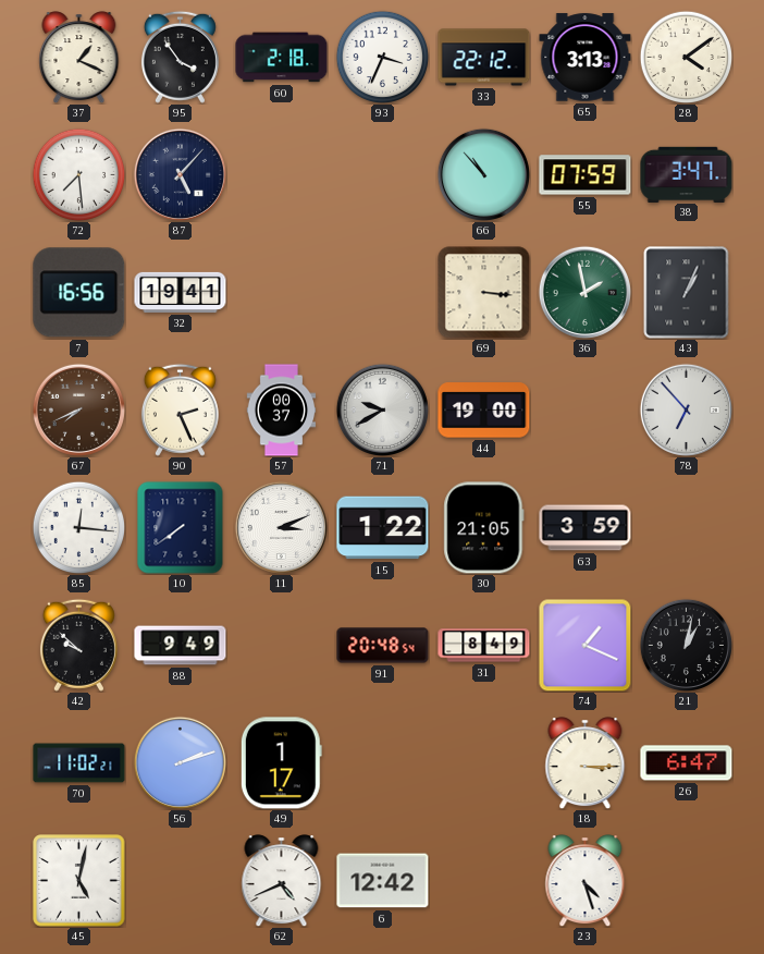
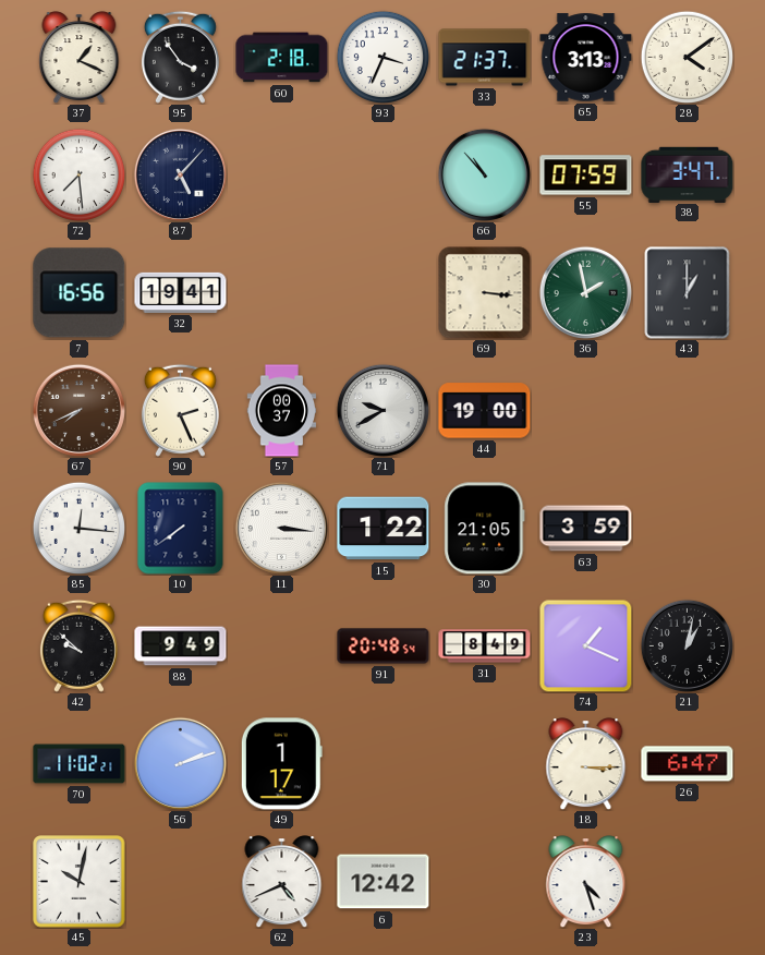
33: 22:12 -> 21:37 (485, 58)
43: 1:04 -> 1:00 (688, 293)
78: 6:53 -> none (686, 409)
11: 3:11 -> 3:16 (281, 528)
45: 5:02 -> 10:02 (80, 882)
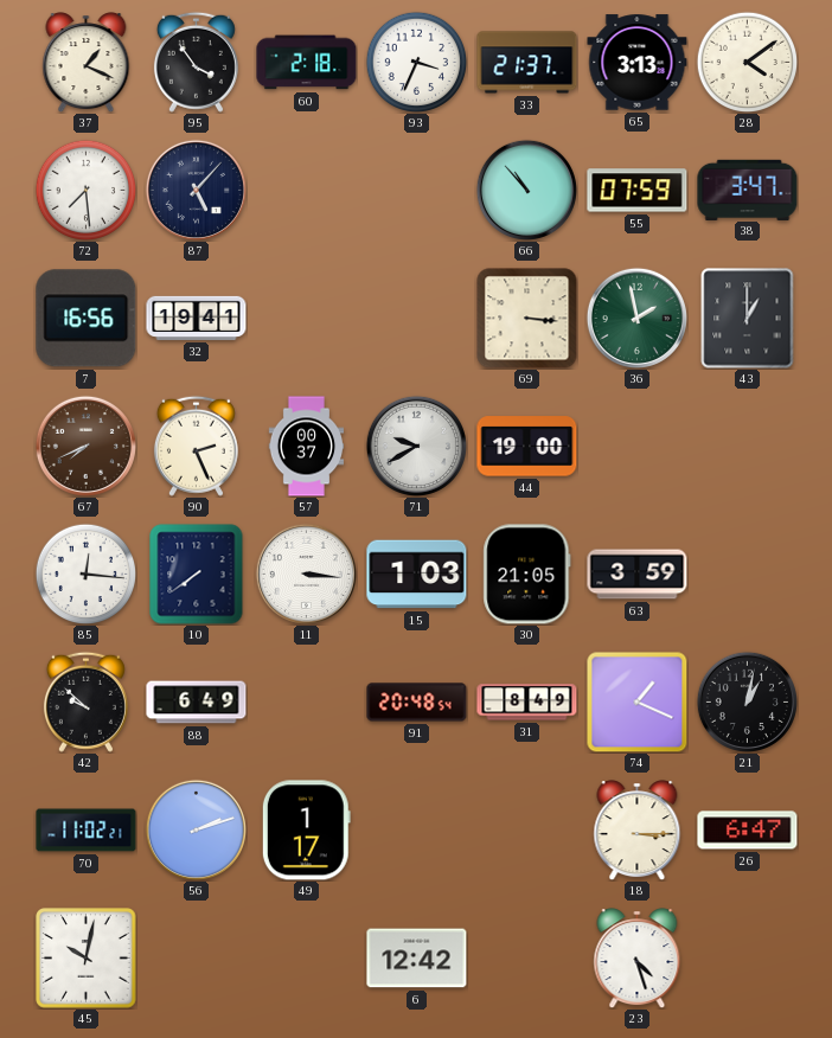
15: 1:22 -> 1:03 (417, 575)
88: 9:49 -> 6:49 (197, 703)
62: 4:41 -> none (282, 882)
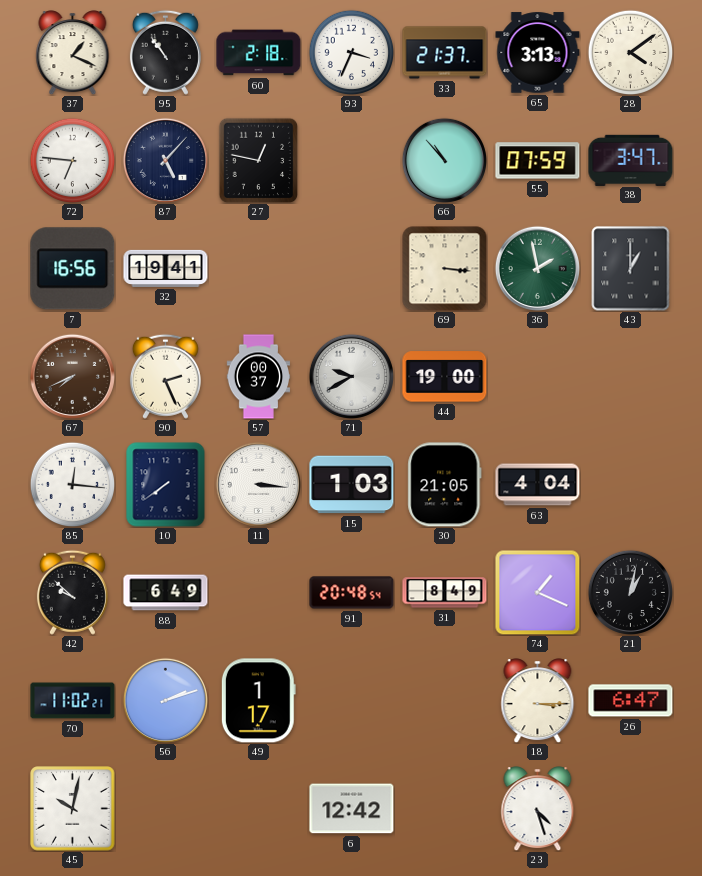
95: 3:54 -> 10:54 (165, 52)
72: 7:29 -> 6:46 (72, 160)
27: none -> 12:47 (259, 160)
63: 3:59 -> 4:04 (538, 485)
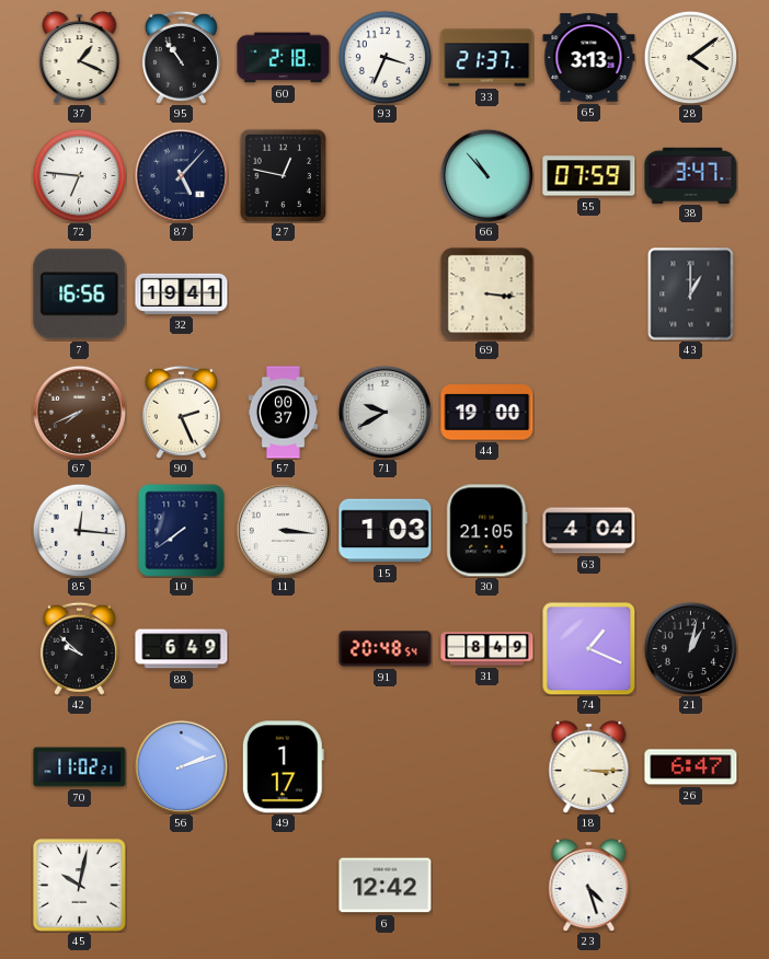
36: 1:58 -> none (537, 268)
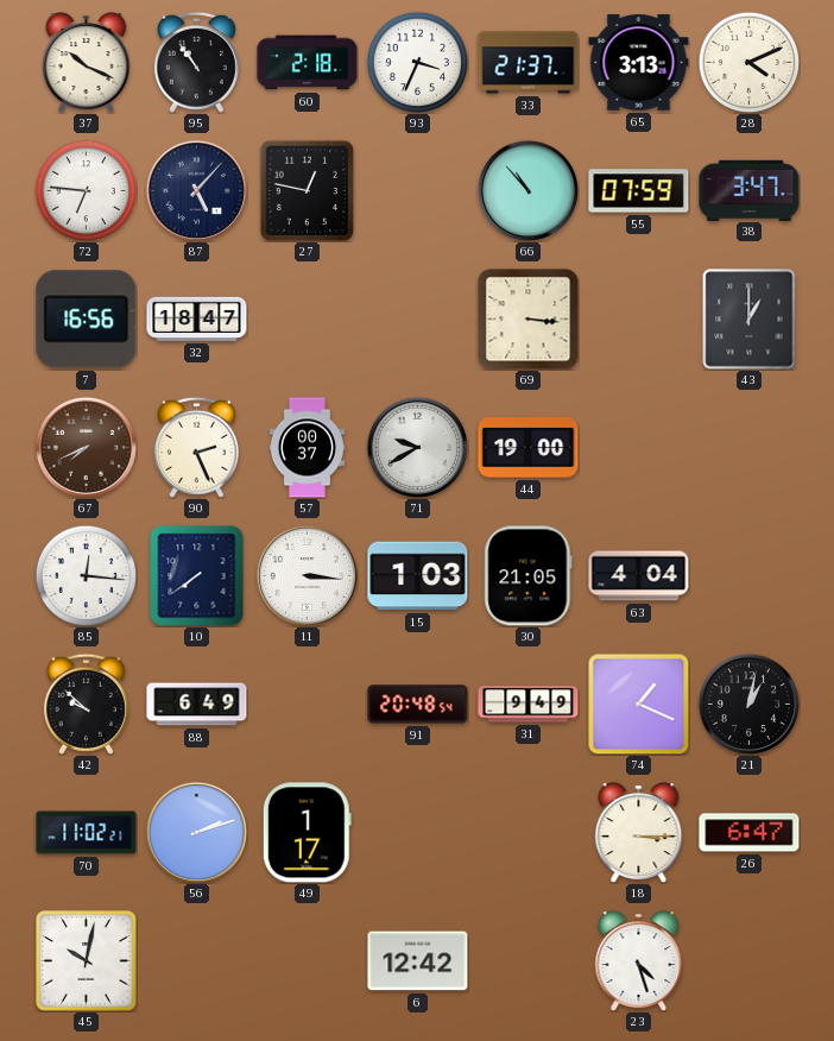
37: 1:19 -> 10:19 (87, 63)
28: 4:09 -> 4:11 (748, 62)
32: 19:41 -> 18:47 (197, 318)
31: 8:49 -> 9:49 (529, 705)
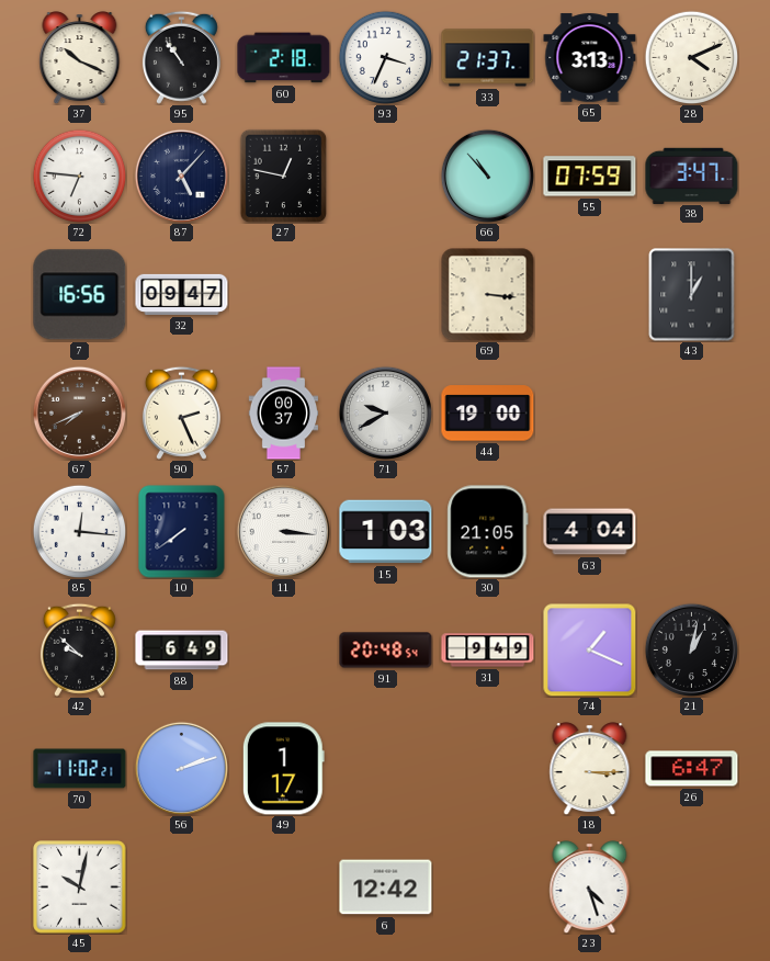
32: 18:47 -> 09:47 (182, 294)
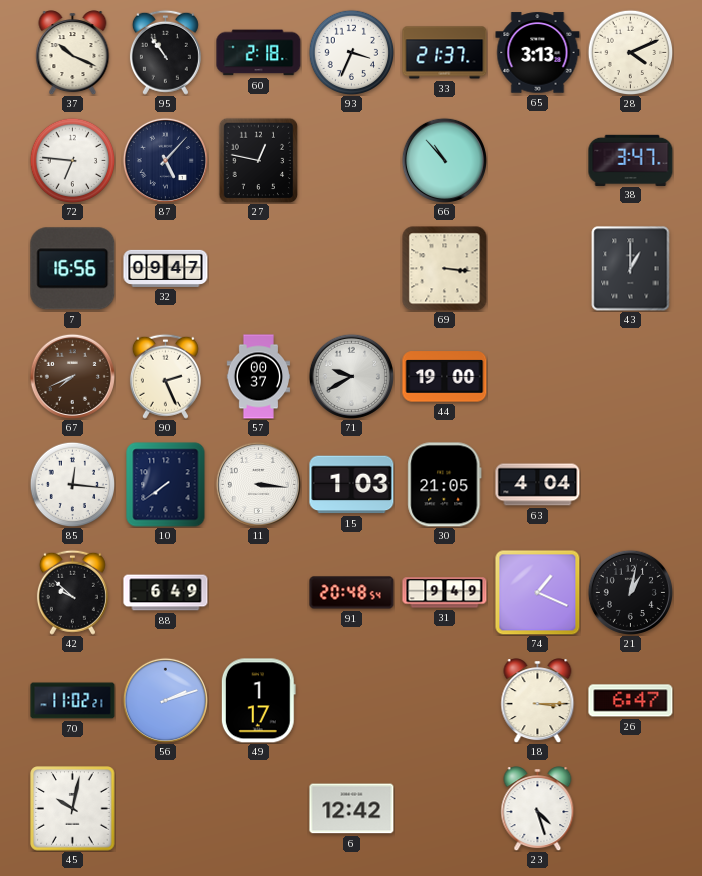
55: 07:59 -> none (590, 177)
